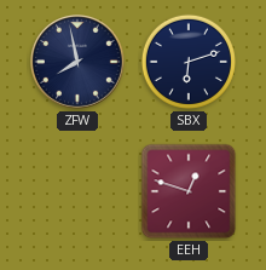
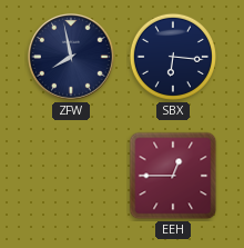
SBX: 6:12 -> 6:16 (173, 57)
EEH: 12:48 -> 12:45 (173, 176)
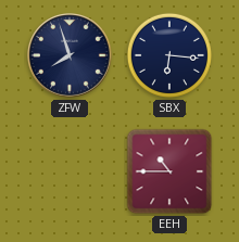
ZFW: 7:58 -> 7:57 (71, 56)
EEH: 12:45 -> 10:45 (169, 171)
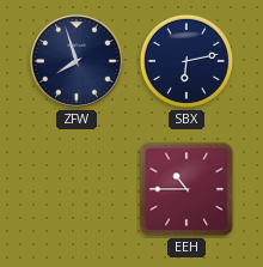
SBX: 6:16 -> 6:13 (186, 61)
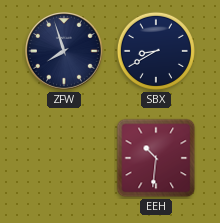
SBX: 6:13 -> 8:40 (156, 51)
EEH: 10:45 -> 10:31 (156, 158)
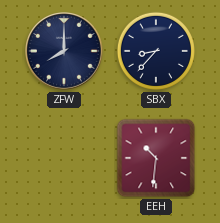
ZFW: 7:57 -> 8:00 (65, 52)
SBX: 8:40 -> 8:37 (156, 51)
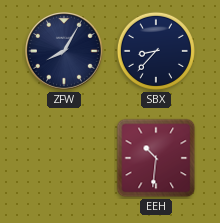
ZFW: 8:00 -> 8:05 (65, 52)
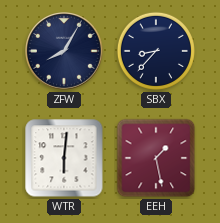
WTR: none -> 6:01 (64, 158)
EEH: 10:31 -> 1:28 (156, 158)
